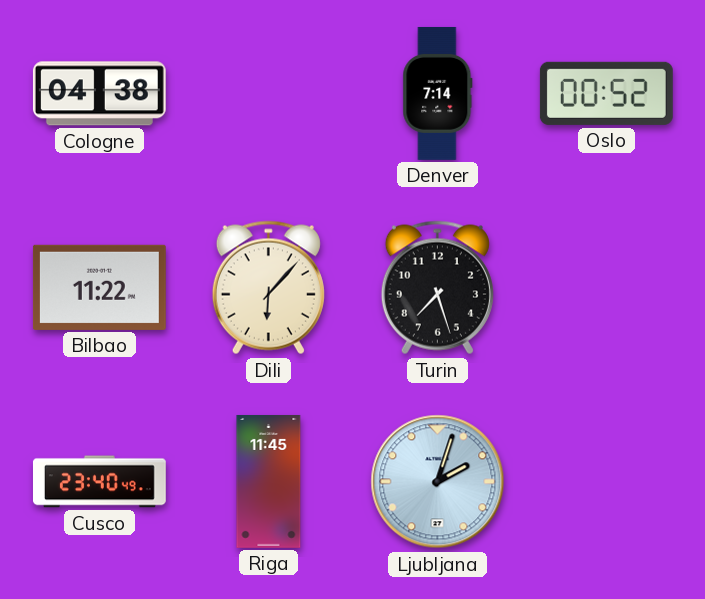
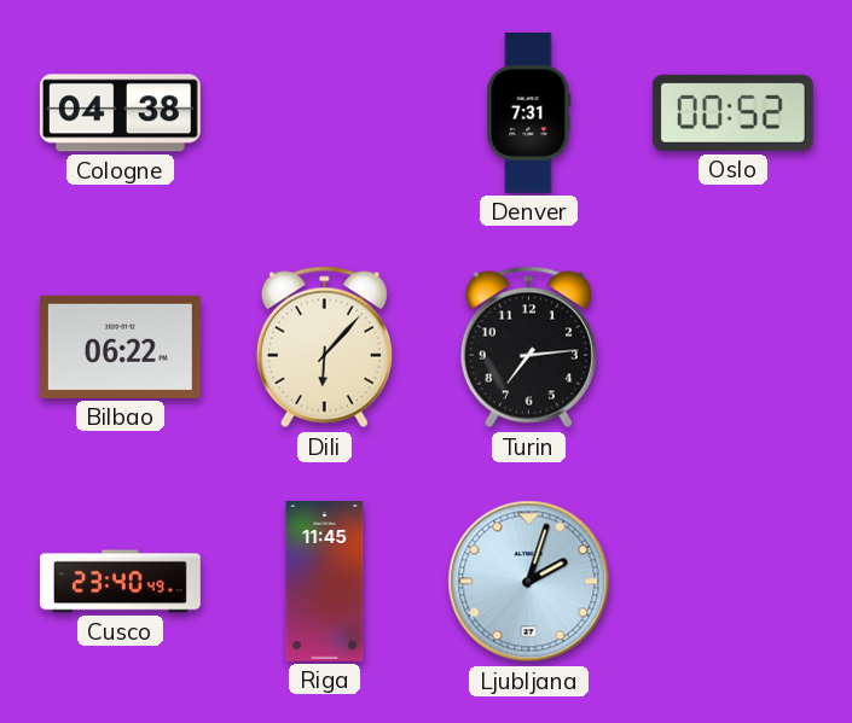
Denver: 7:14 -> 7:31 (529, 112)
Bilbao: 11:22 -> 06:22 (120, 346)
Turin: 7:27 -> 7:14 (528, 348)
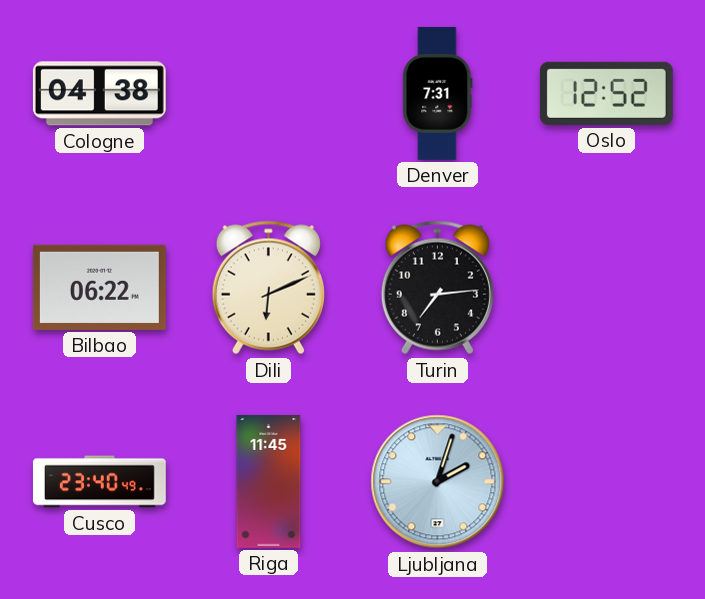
Oslo: 00:52 -> 12:52 (606, 93)
Dili: 6:07 -> 6:11 (268, 288)
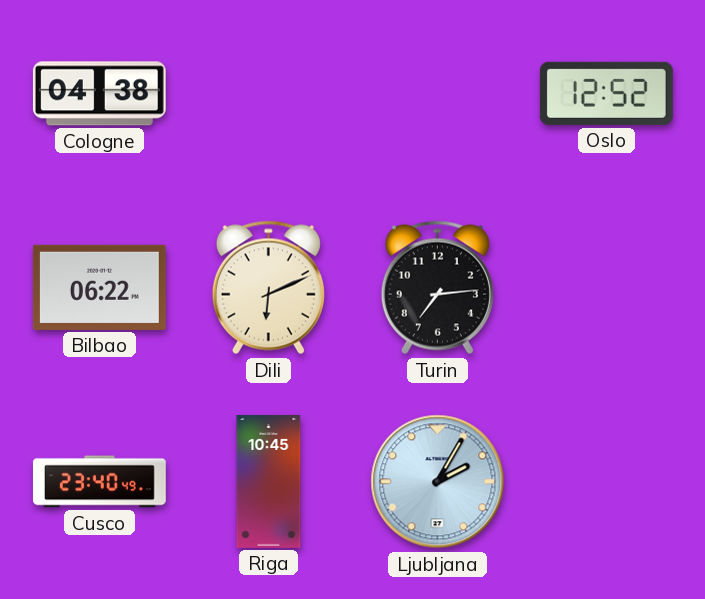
Denver: 7:31 -> none (438, 93)
Riga: 11:45 -> 10:45 (269, 481)
Ljubljana: 2:03 -> 2:05 (438, 482)
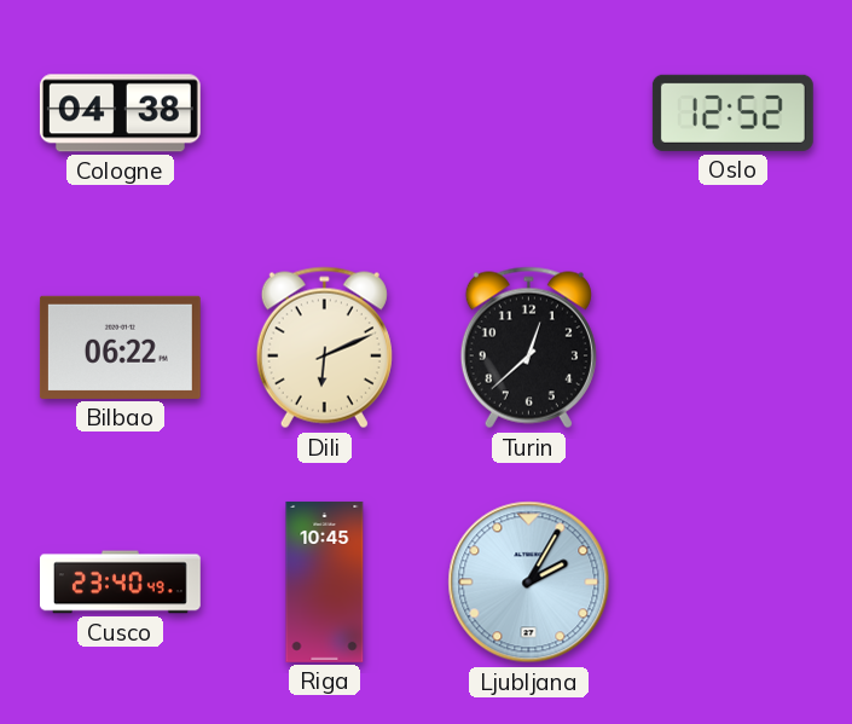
Turin: 7:14 -> 12:38 (528, 348)
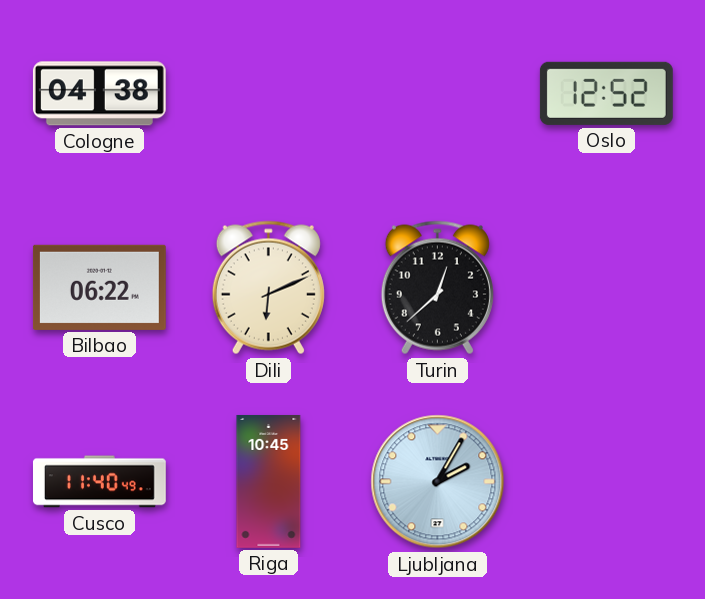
Cusco: 23:40 -> 11:40 (99, 482)
